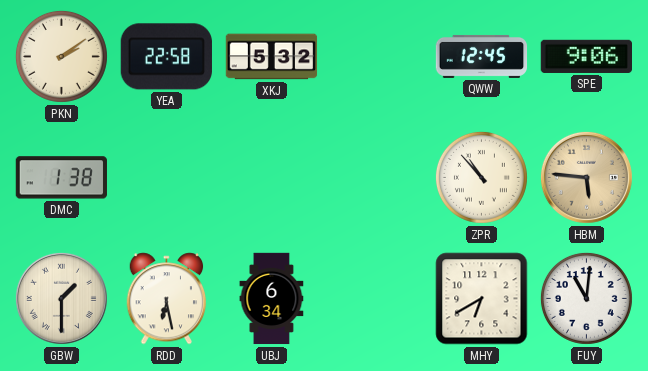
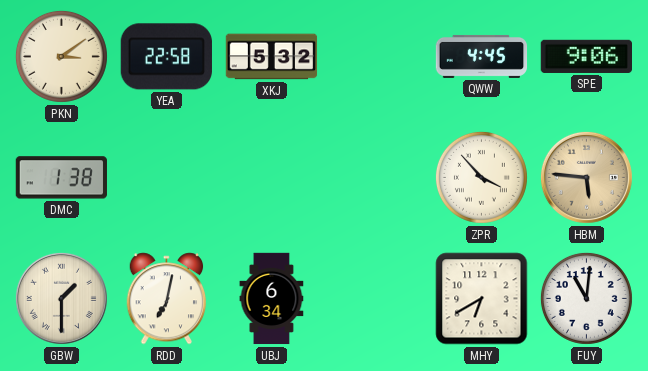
PKN: 2:09 -> 3:09 (61, 56)
QWW: 12:45 -> 4:45 (482, 56)
ZPR: 10:53 -> 3:53 (481, 177)
RDD: 6:28 -> 7:02 (167, 299)
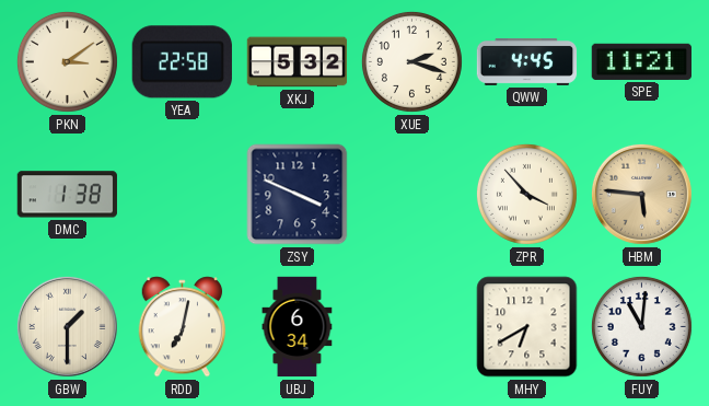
XUE: none -> 2:18 (411, 61)
SPE: 9:06 -> 11:21 (641, 61)
ZSY: none -> 3:49 (298, 195)
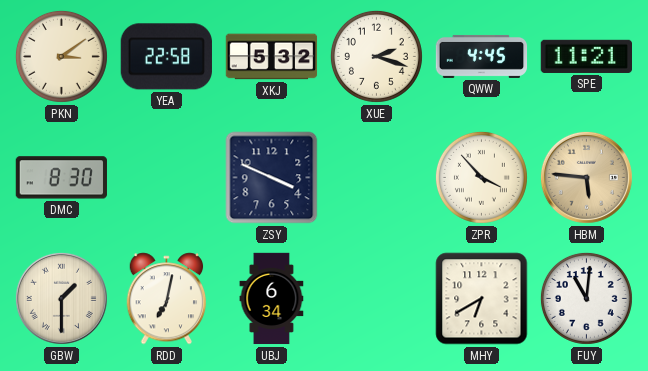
DMC: 1:38 -> 8:30 (61, 178)
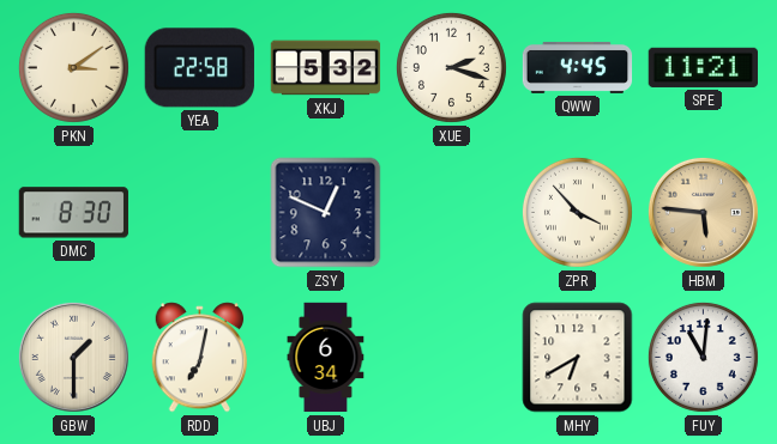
ZSY: 3:49 -> 12:49 (326, 213)
